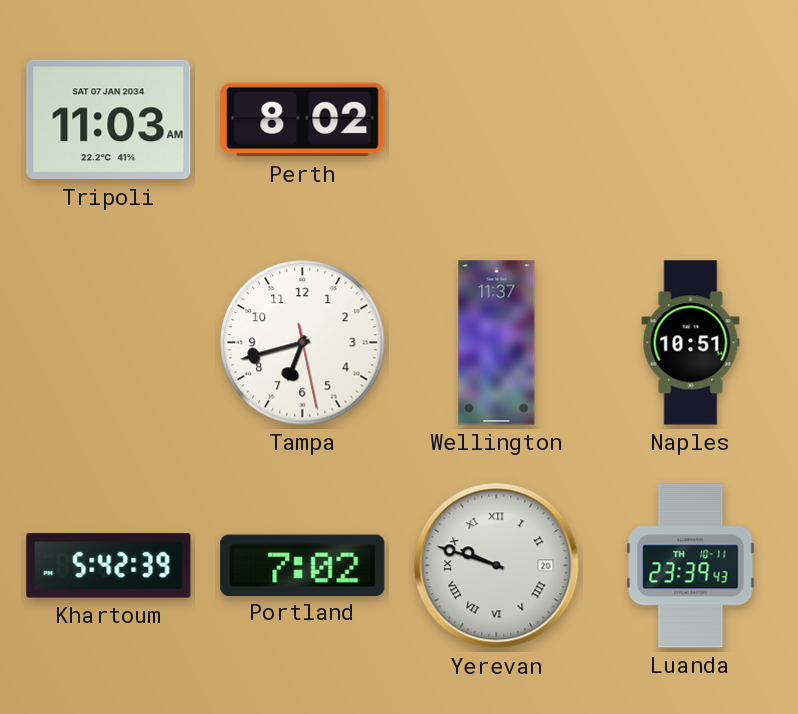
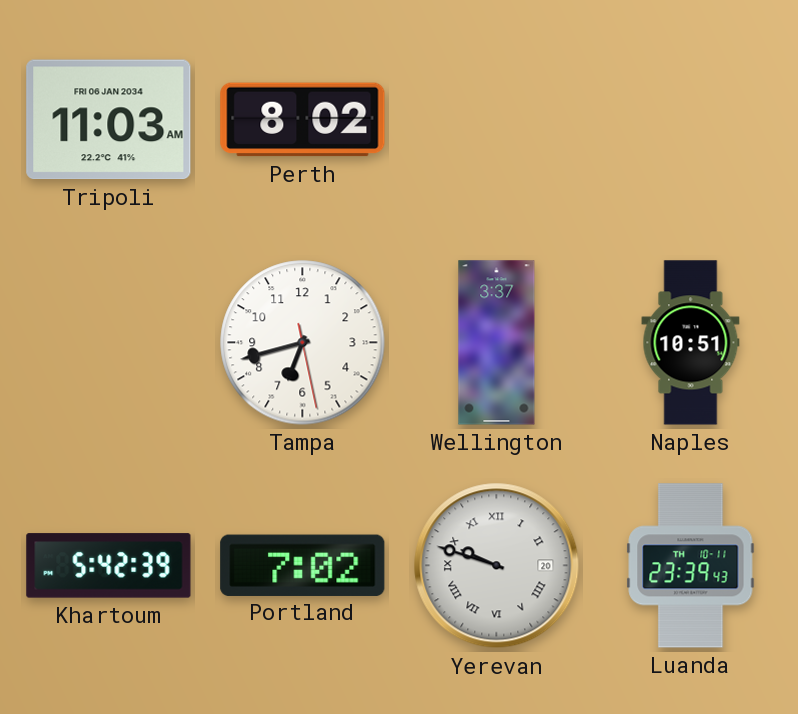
Tripoli date: SAT 07 JAN 2034 -> FRI 06 JAN 2034 (109, 120)
Wellington: 11:37 -> 3:37 (497, 343)
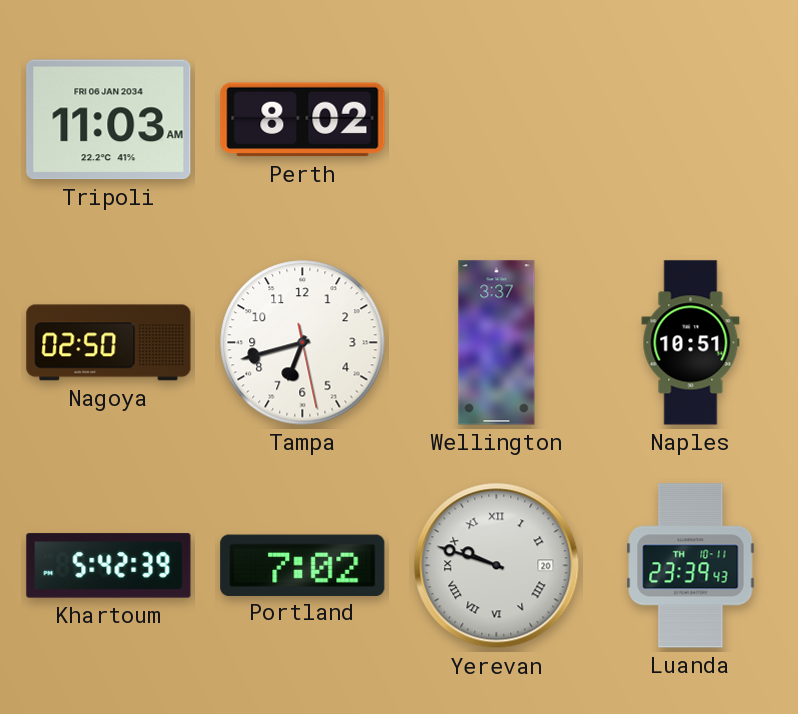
Nagoya: none -> 02:50 (109, 343)
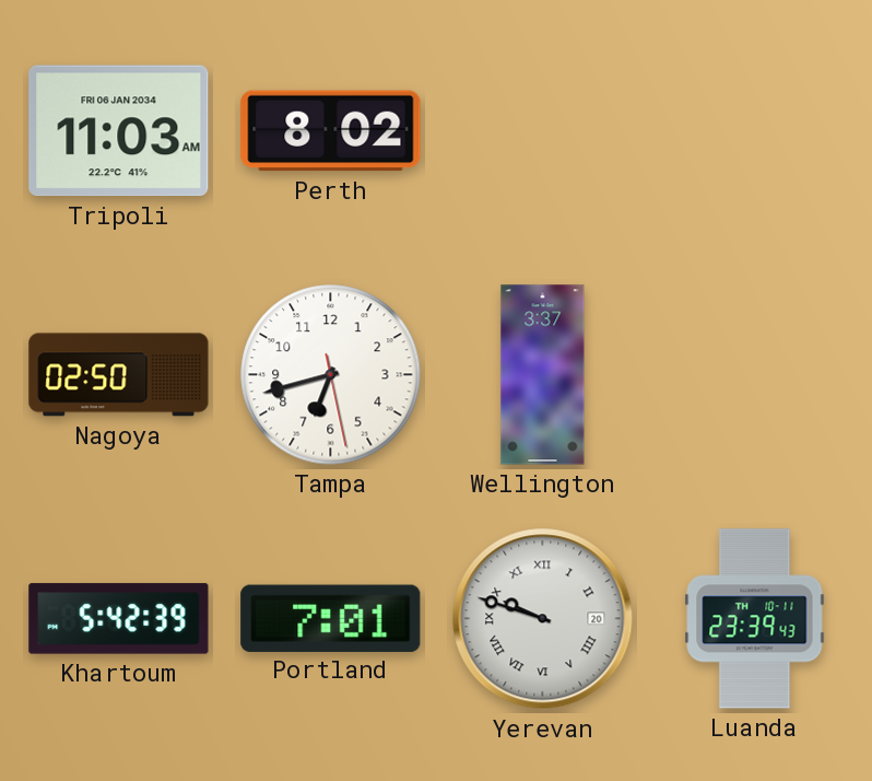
Naples: 10:51 -> none (691, 343)
Portland: 7:02 -> 7:01 (331, 618)
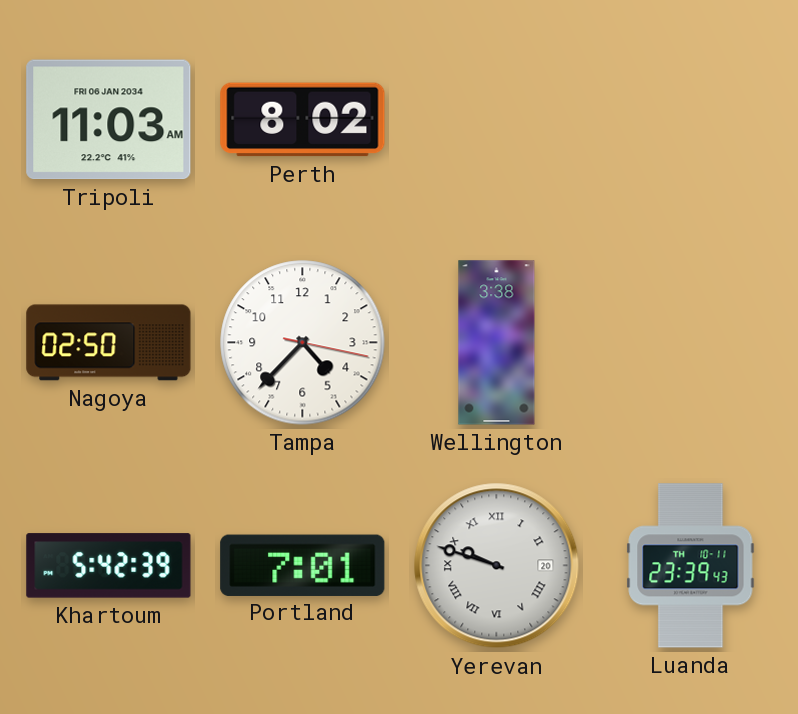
Tampa: 6:42 -> 4:37 (303, 343)
Wellington: 3:37 -> 3:38 (497, 343)
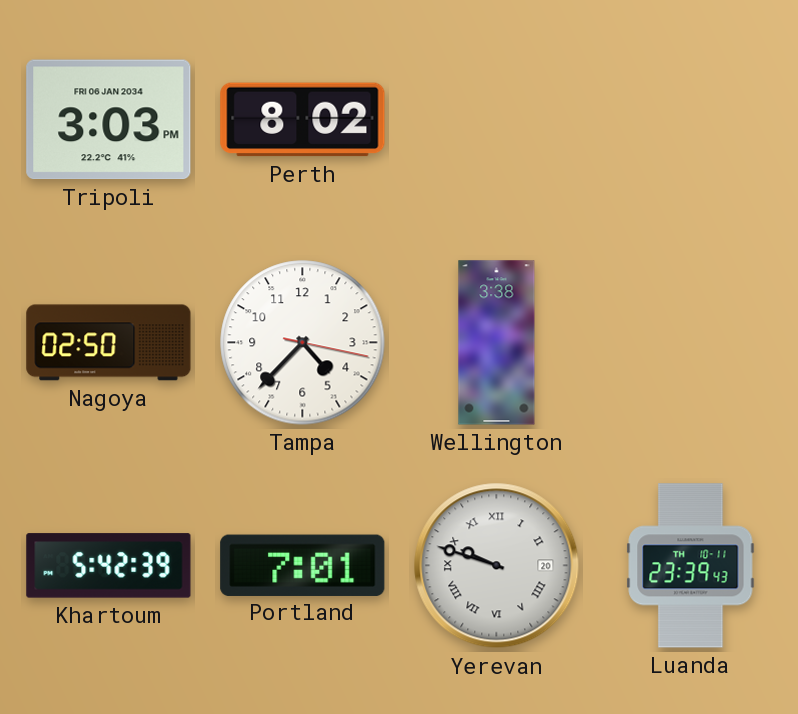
Tripoli: 11:03 -> 3:03 (109, 120)
